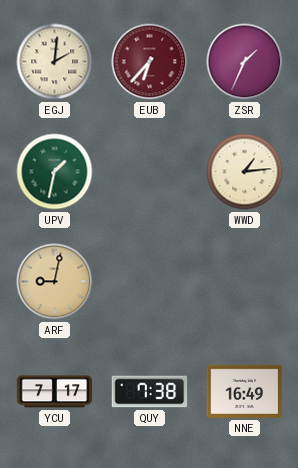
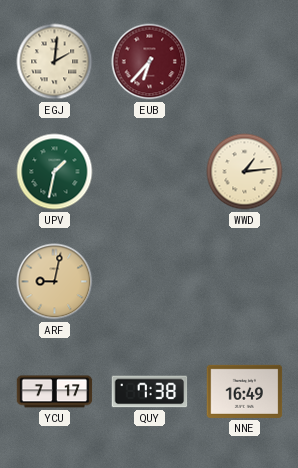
ZSR: 1:34 -> none (245, 62)
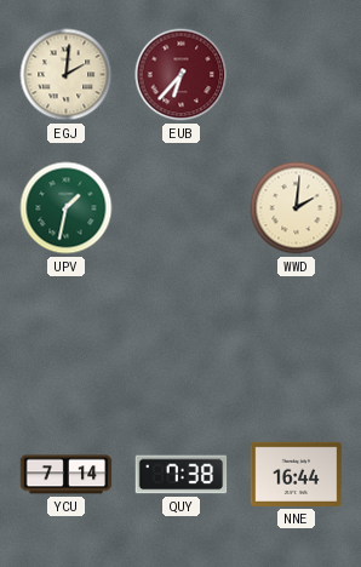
WWD: 1:14 -> 2:01 (297, 208)
ARF: 9:02 -> none (55, 282)
YCU: 7:17 -> 7:14 (67, 475)
NNE: 16:49 -> 16:44 (297, 474)
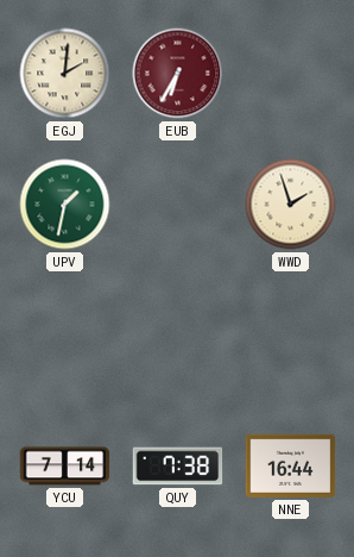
EUB: 6:37 -> 6:35 (178, 74)
WWD: 2:01 -> 1:57 (291, 205)
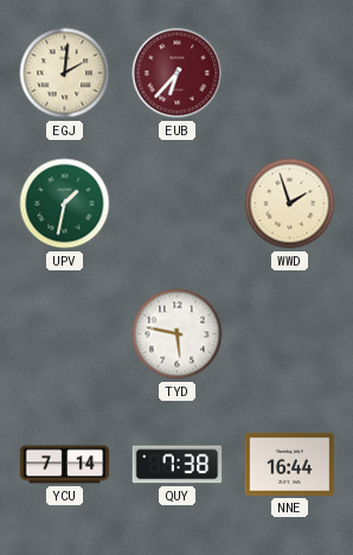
EUB: 6:35 -> 6:37 (178, 74)
TYD: none -> 5:47 (178, 334)
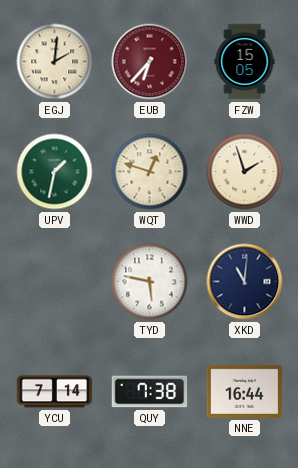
FZW: none -> 15:05 (245, 62)
WQT: none -> 12:48 (150, 172)
XKD: none -> 11:01 (245, 282)
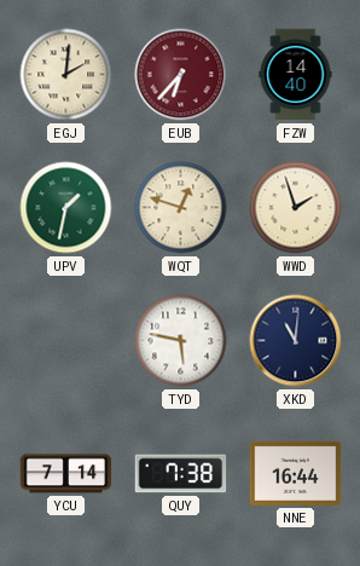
FZW: 15:05 -> 14:40 (296, 75)
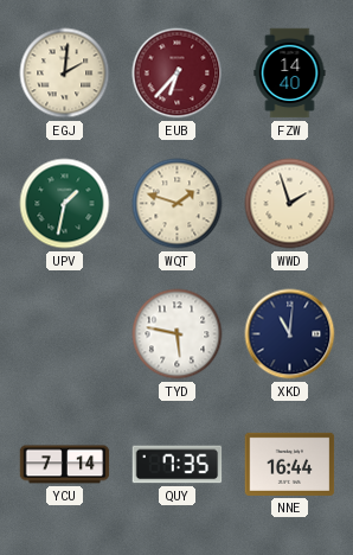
WQT: 12:48 -> 1:48 (178, 204)
QUY: 7:38 -> 7:35 (178, 465)
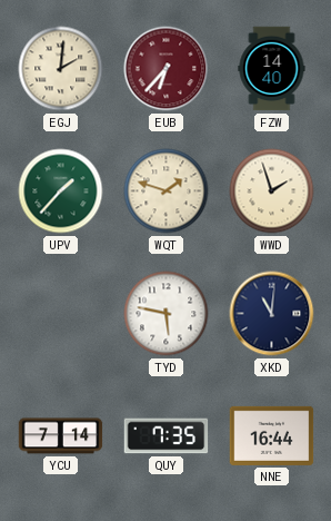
UPV: 1:32 -> 1:37 (61, 191)
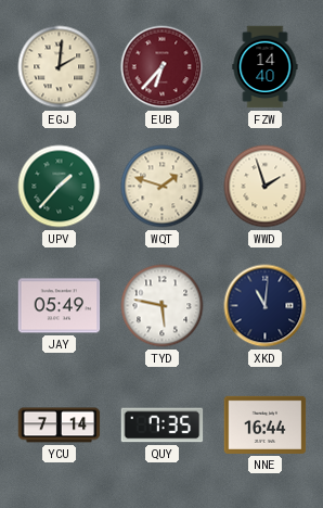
JAY: none -> 05:49 (60, 306)
